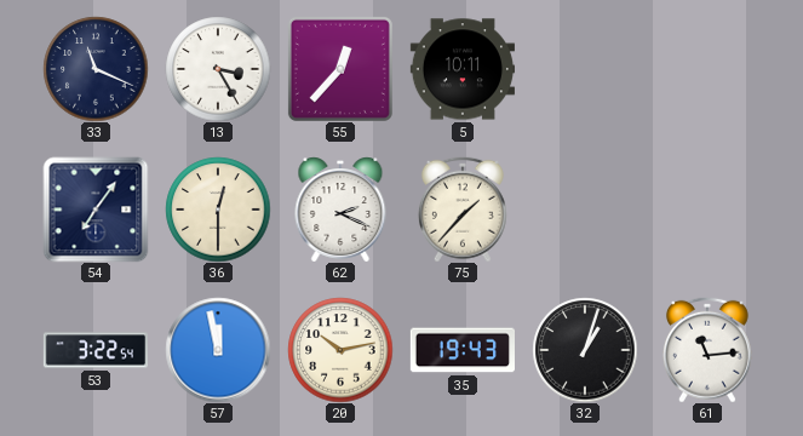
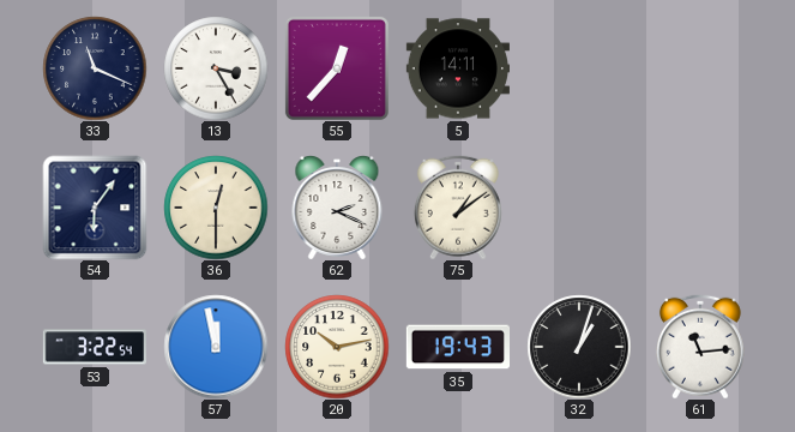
5: 10:11 -> 14:11 (457, 68)
54: 7:06 -> 6:06 (95, 208)
75: 1:37 -> 1:09 (458, 208)
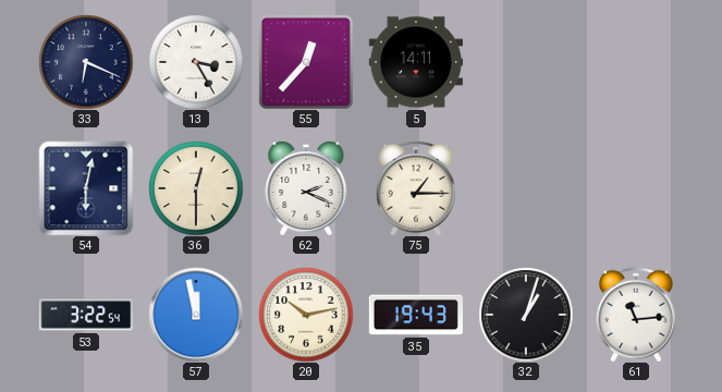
33: 11:19 -> 6:19 (86, 62)
54: 6:06 -> 6:02 (86, 188)
75: 1:09 -> 1:15 (416, 188)
